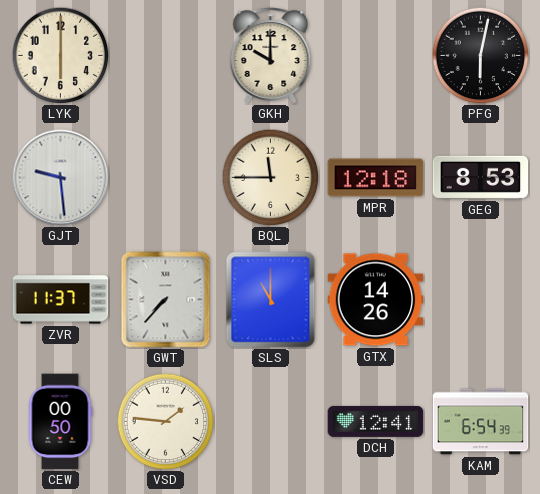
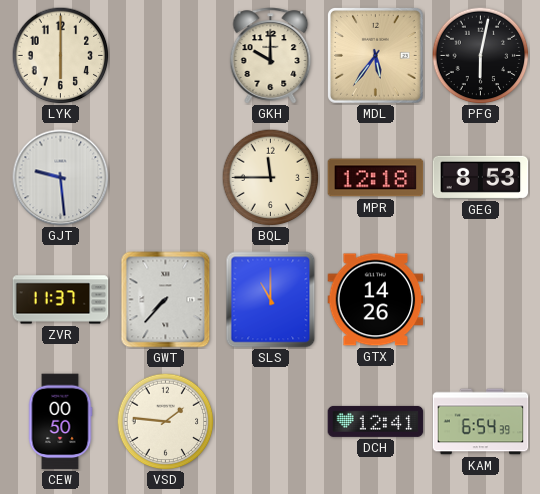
MDL: none -> 5:36 (376, 56)
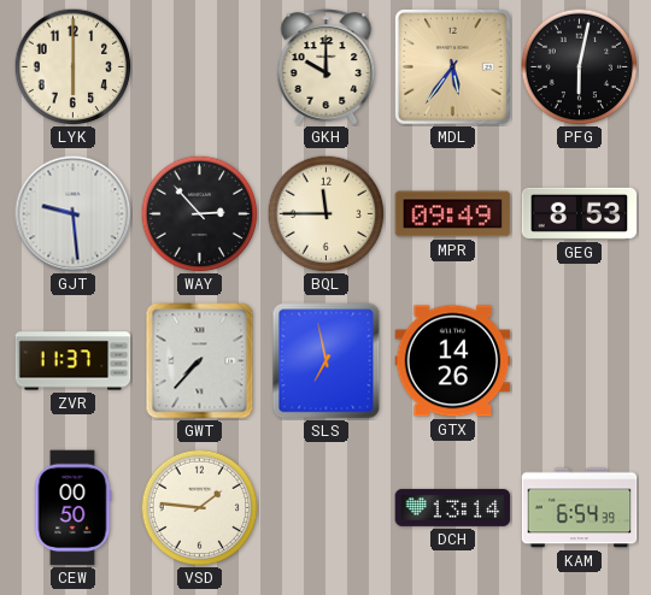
WAY: none -> 2:53 (199, 213)
MPR: 12:18 -> 09:49 (453, 214)
SLS: 11:00 -> 6:58 (327, 361)
DCH: 12:41 -> 13:14 (453, 507)
